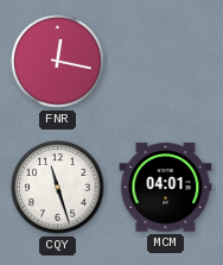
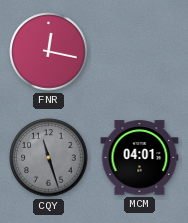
CQY dial: white -> grey (49, 158)
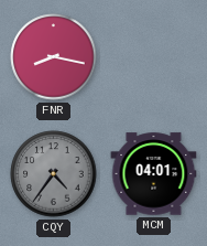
FNR: 12:17 -> 8:17 (54, 57)
CQY: 11:27 -> 4:36 (54, 174)
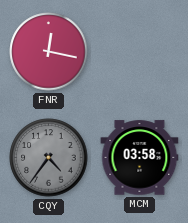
FNR: 8:17 -> 12:17 (49, 52)
MCM: 04:01 -> 03:58 (140, 158)
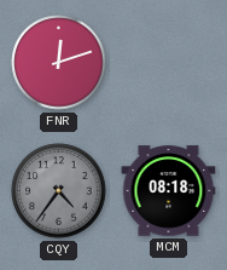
FNR: 12:17 -> 12:12 (59, 63)
MCM: 03:58 -> 08:18 (169, 191)
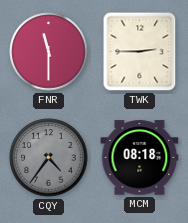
FNR: 12:12 -> 11:30 (49, 52)
TWK: none -> 2:45 (140, 52)
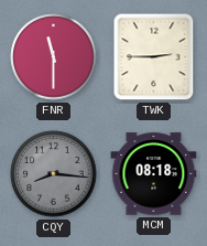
CQY: 4:36 -> 8:16 (54, 174)
